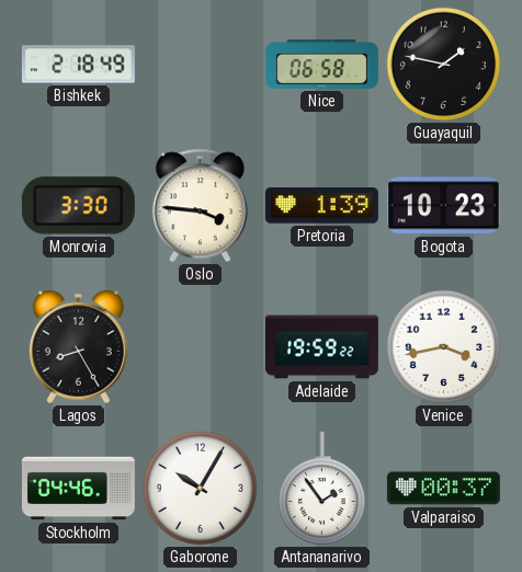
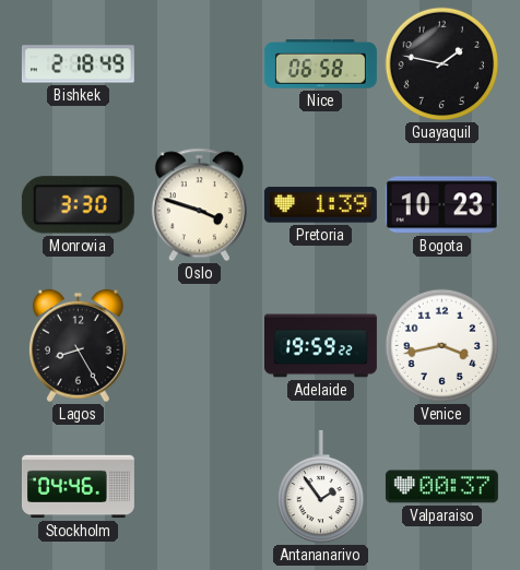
Oslo: 3:46 -> 3:48 (199, 205)
Gaborone: 10:05 -> none (201, 489)
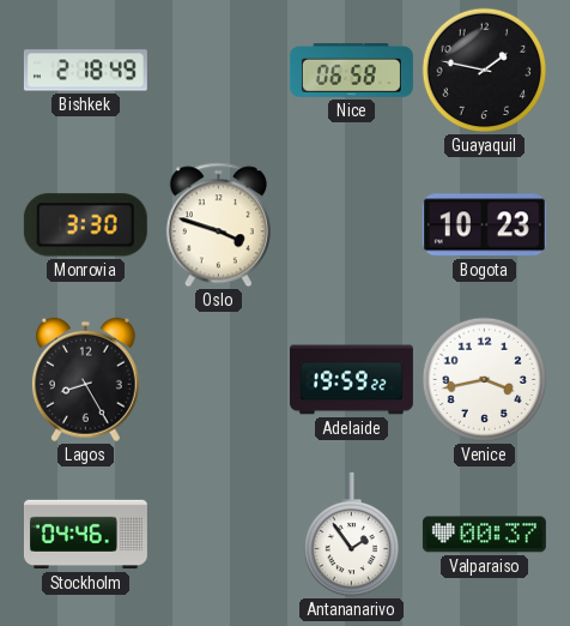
Pretoria: 1:39 -> none (320, 205)
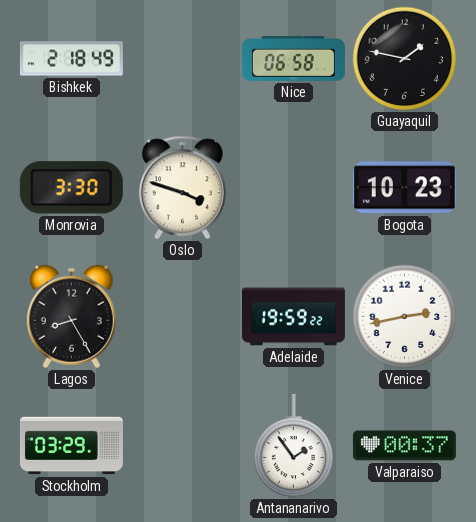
Venice: 3:43 -> 2:43 (405, 317)
Stockholm: 04:46 -> 03:29 (71, 446)
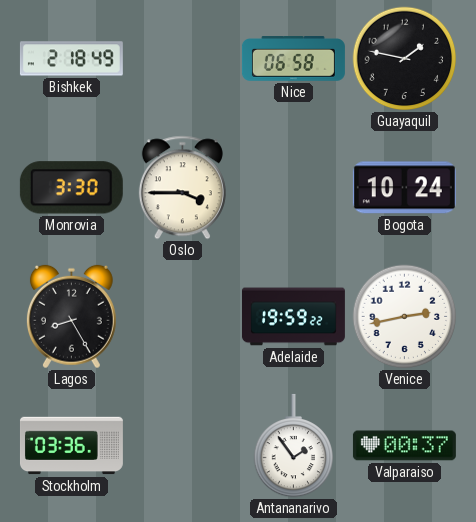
Oslo: 3:48 -> 3:45 (182, 188)
Bogota: 10:23 -> 10:24 (404, 188)
Stockholm: 03:29 -> 03:36 (71, 446)
